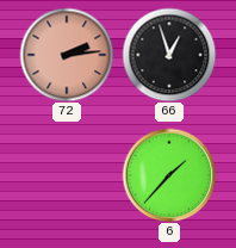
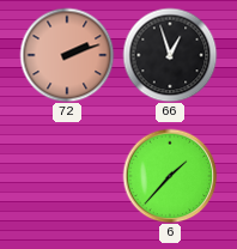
72: 2:14 -> 2:12 (67, 55)
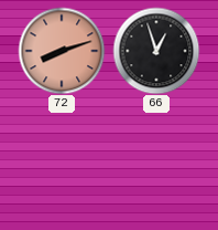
72: 2:12 -> 8:12 (62, 51)
6: 1:37 -> none (170, 176)
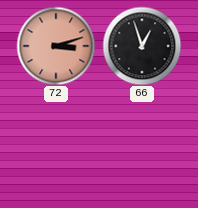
72: 8:12 -> 3:12 (56, 46)
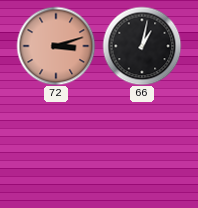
66: 12:57 -> 1:02 (142, 46)
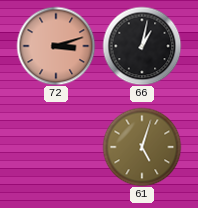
61: none -> 5:03 (142, 147)
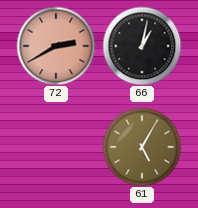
72: 3:12 -> 2:40 (56, 46)
61: 5:03 -> 5:05 (142, 147)
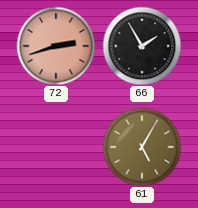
72: 2:40 -> 2:42 (56, 46)
66: 1:02 -> 1:55 (142, 46)
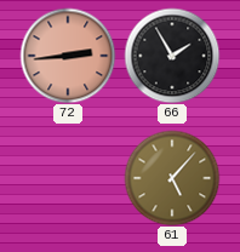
72: 2:42 -> 2:44 (68, 56)
61: 5:05 -> 5:07 (172, 178)
